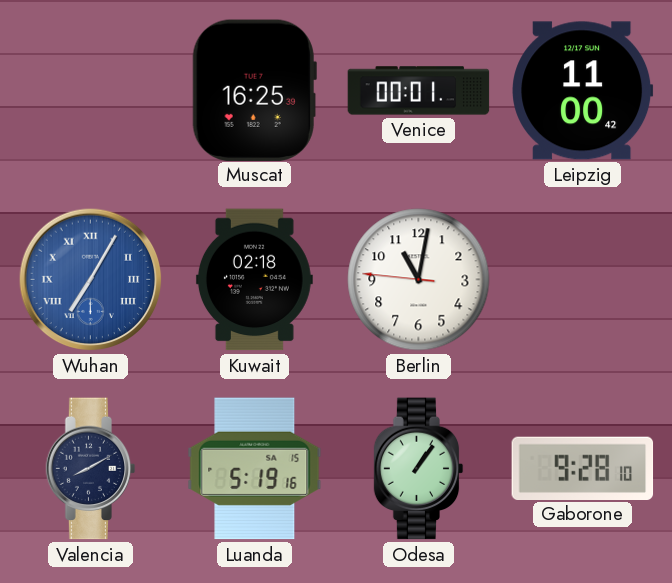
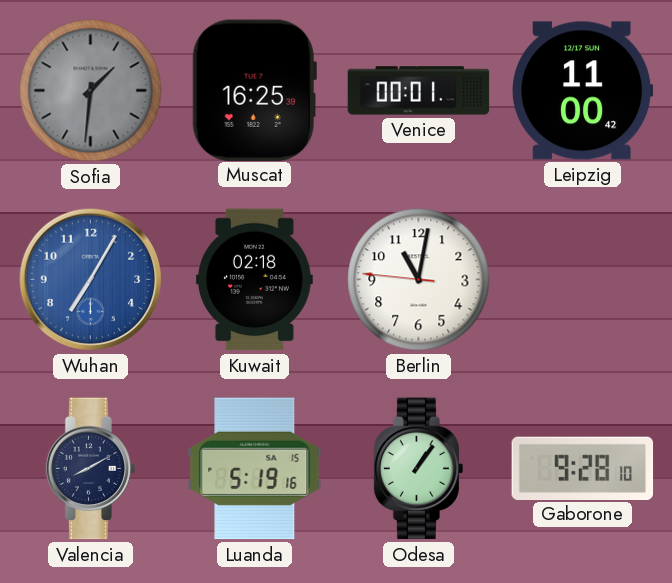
Sofia: none -> 1:31 (91, 91)
Wuhan numerals: Roman -> Arabic (91, 280)
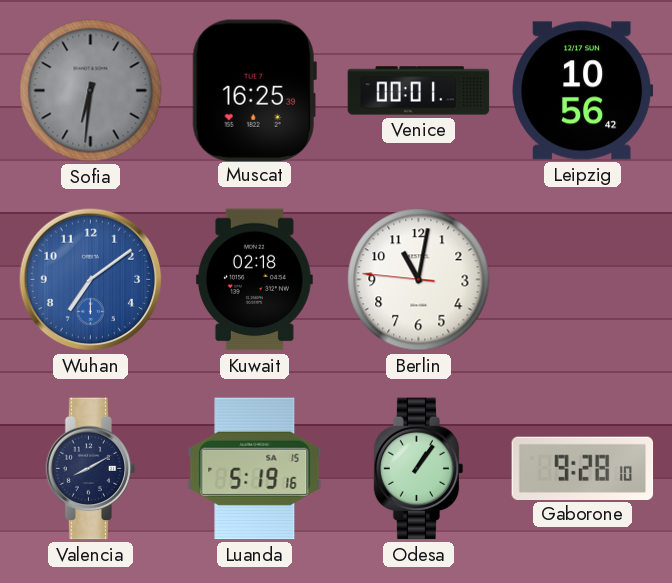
Sofia: 1:31 -> 6:31 (91, 91)
Leipzig: 11:00 -> 10:56 (583, 91)
Wuhan: 7:05 -> 7:09 (91, 280)
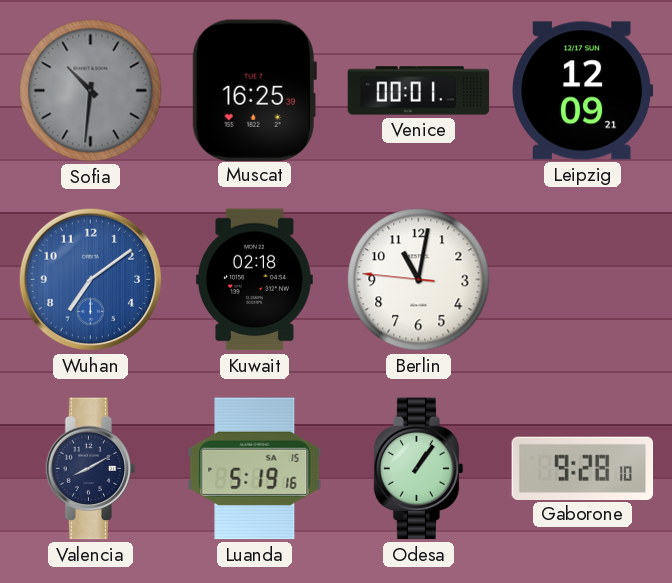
Sofia: 6:31 -> 10:31 (91, 91)
Leipzig: 10:56 -> 12:09 (583, 91)
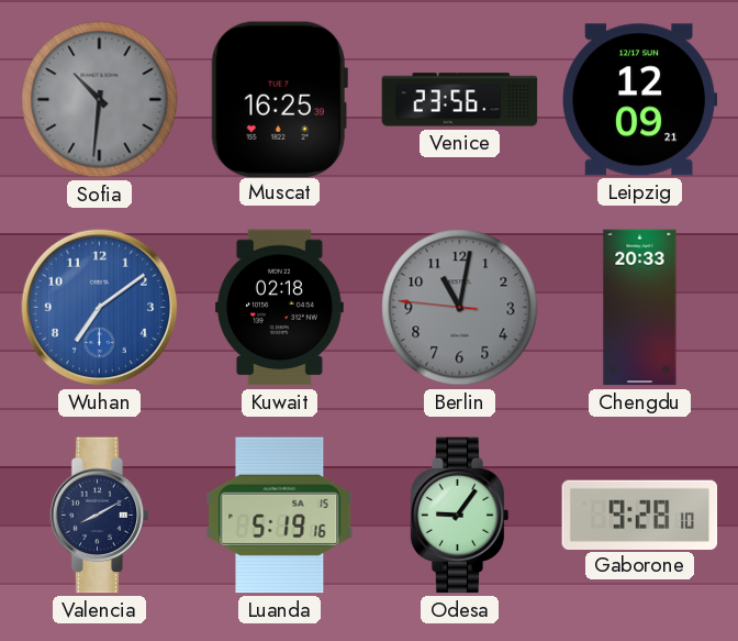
Venice: 00:01 -> 23:56 (460, 100)
Berlin dial: white -> grey (460, 308)
Chengdu: none -> 20:33 (640, 308)
Odesa: 1:06 -> 9:06 (460, 516)
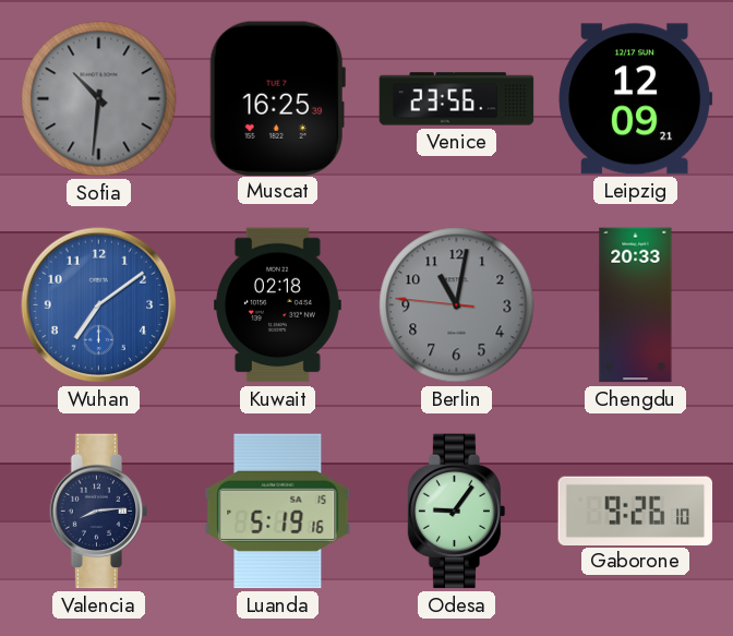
Valencia: 8:10 -> 8:14 (99, 512)
Gaborone: 9:28 -> 9:26 (636, 511)
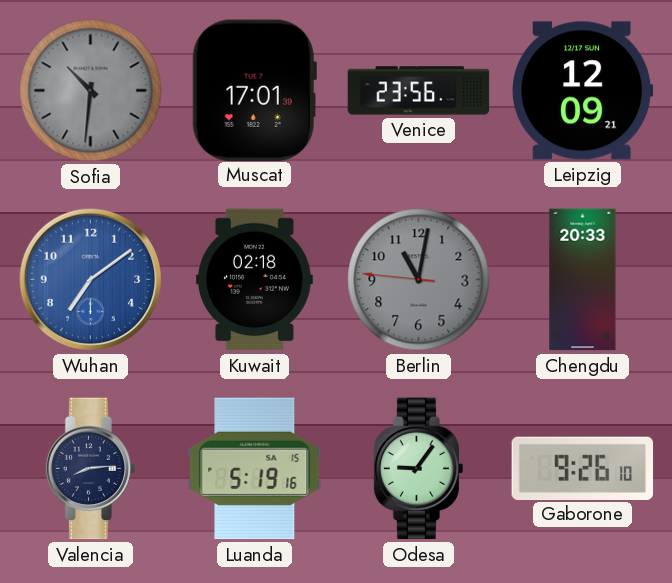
Muscat: 16:25 -> 17:01 (254, 90)
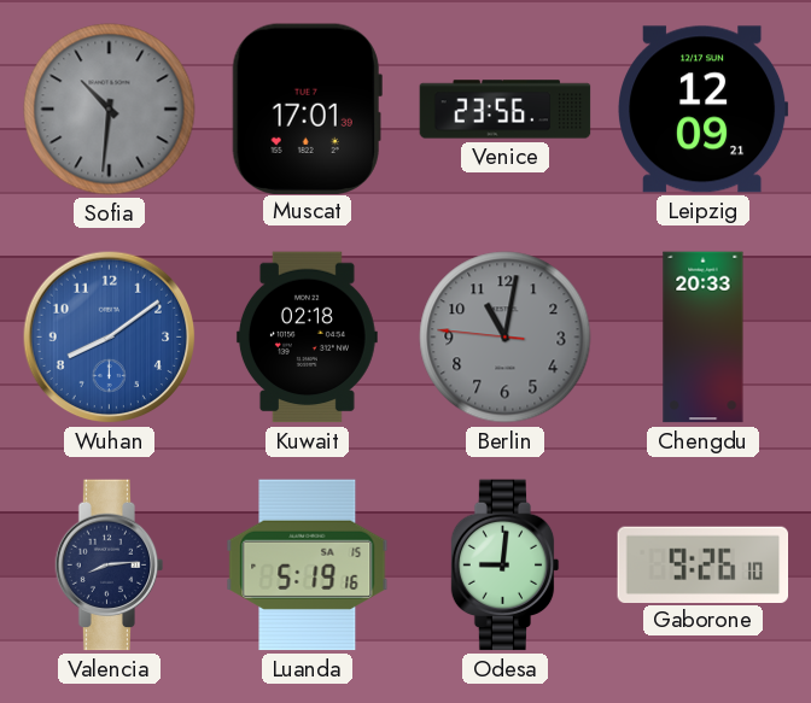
Wuhan: 7:09 -> 8:09 (110, 338)
Odesa: 9:06 -> 9:01 (506, 566)
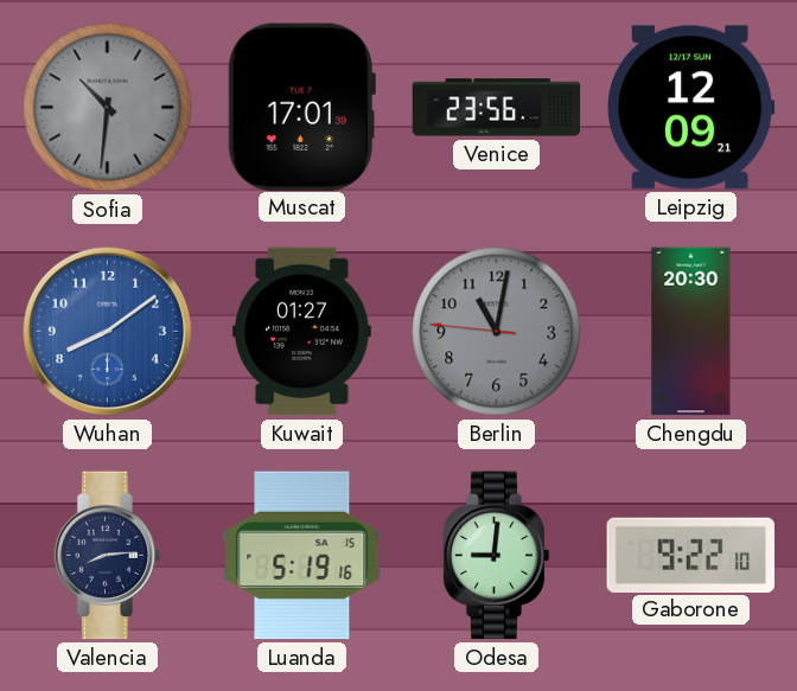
Kuwait: 02:18 -> 01:27 (301, 332)
Chengdu: 20:33 -> 20:30 (691, 332)
Gaborone: 9:26 -> 9:22 (691, 555)
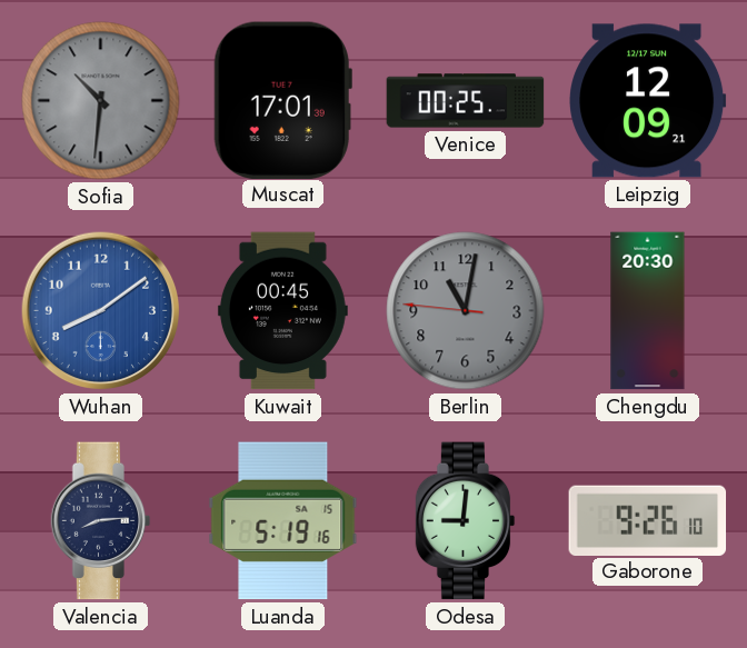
Venice: 23:56 -> 00:25 (466, 101)
Kuwait: 01:27 -> 00:45 (282, 311)
Gaborone: 9:22 -> 9:26 (648, 520)
